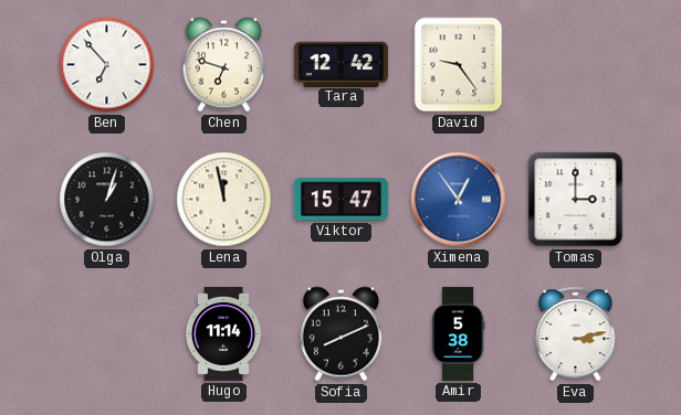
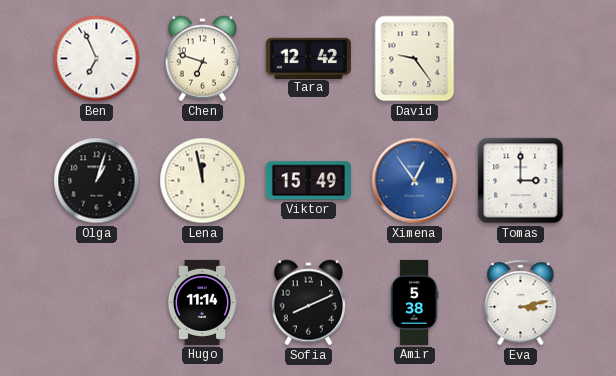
Ben: 6:53 -> 6:56 (97, 59)
Viktor: 15:47 -> 15:49 (308, 181)
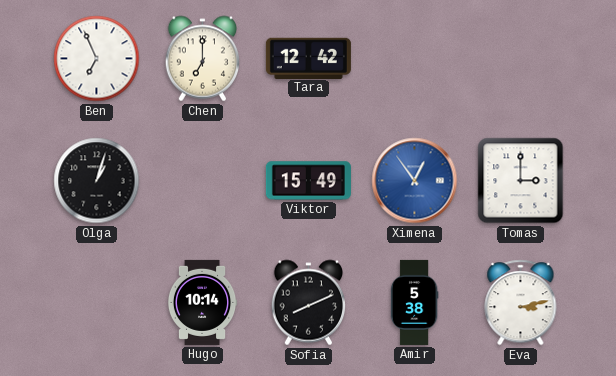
Chen: 6:48 -> 7:00 (203, 59)
David: 9:24 -> none (415, 59)
Lena: 11:58 -> none (203, 181)
Hugo: 11:14 -> 10:14 (202, 302)
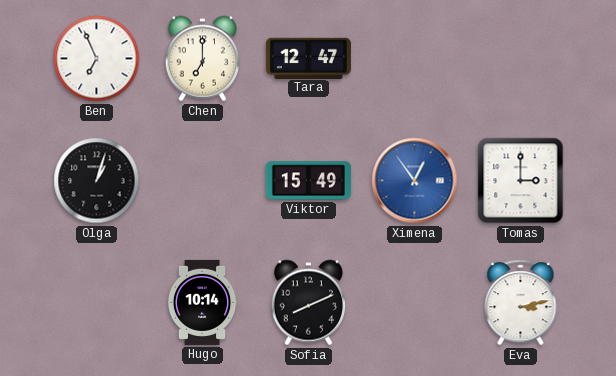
Tara: 12:42 -> 12:47 (308, 58)
Amir: 5:38 -> none (414, 302)
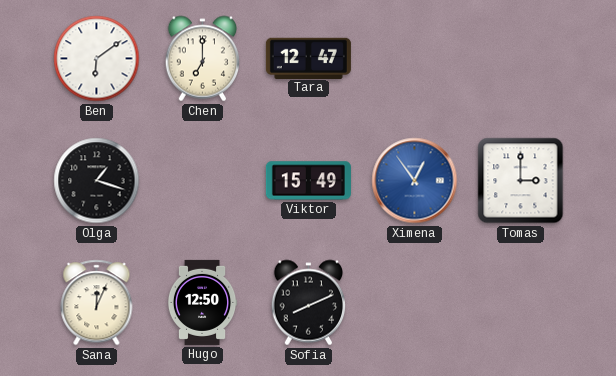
Ben: 6:56 -> 6:09 (97, 59)
Olga: 1:03 -> 1:18 (97, 181)
Sana: none -> 12:04 (97, 303)
Hugo: 10:14 -> 12:50 (202, 302)
Eva: 3:13 -> none (521, 303)
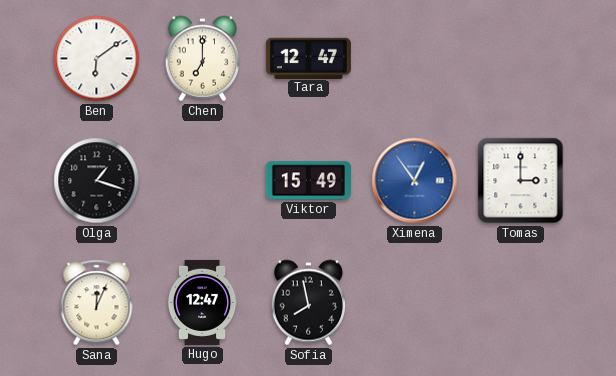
Hugo: 12:50 -> 12:47 (202, 302)
Sofia: 8:11 -> 7:58 (309, 303)
